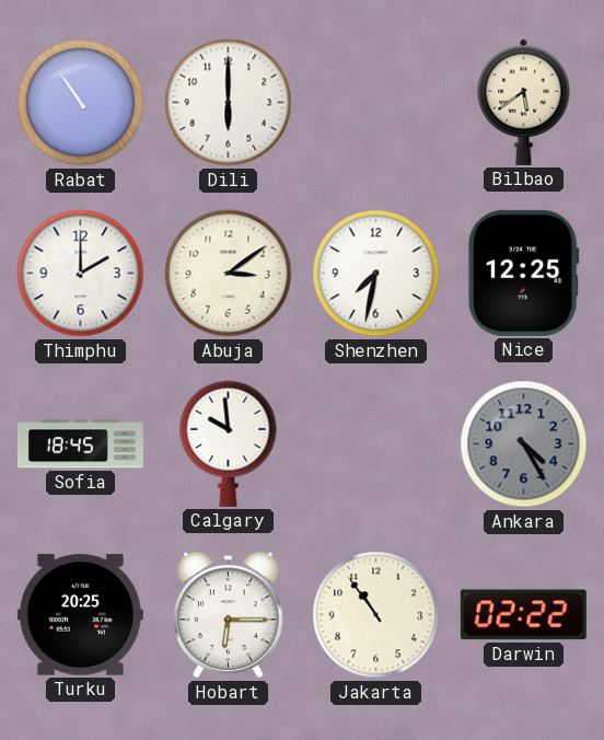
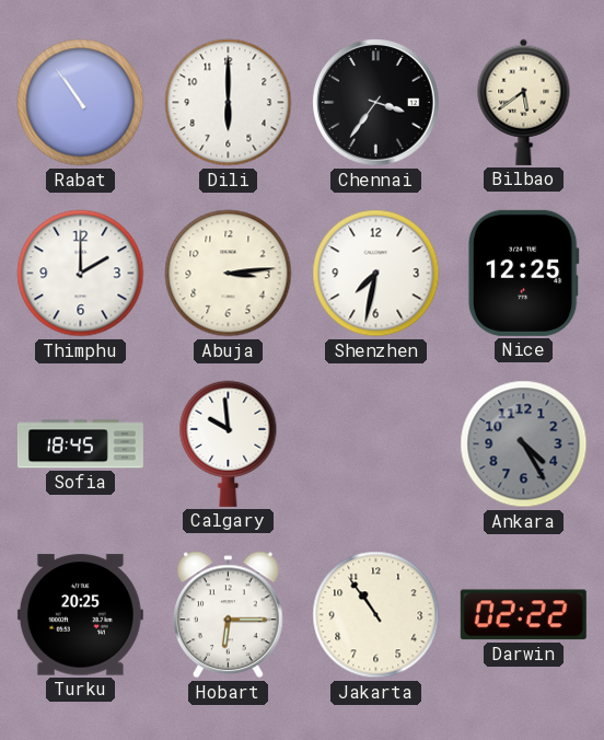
Chennai: none -> 3:36 (376, 103)
Abuja: 3:09 -> 3:14 (229, 274)
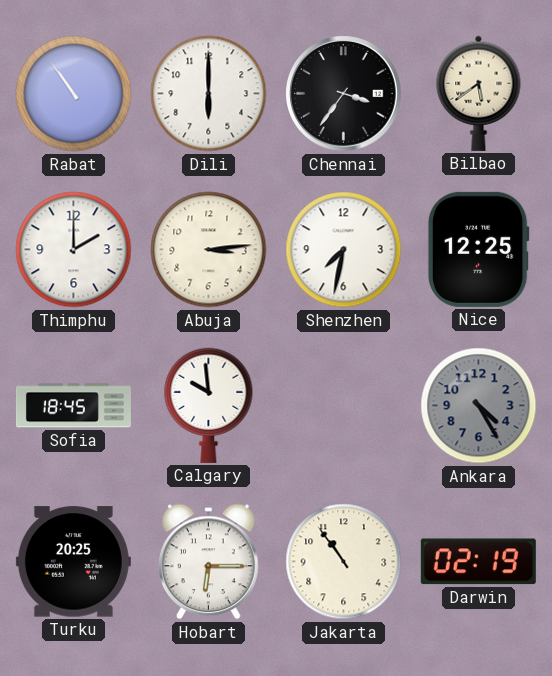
Darwin: 02:22 -> 02:19 (478, 562)
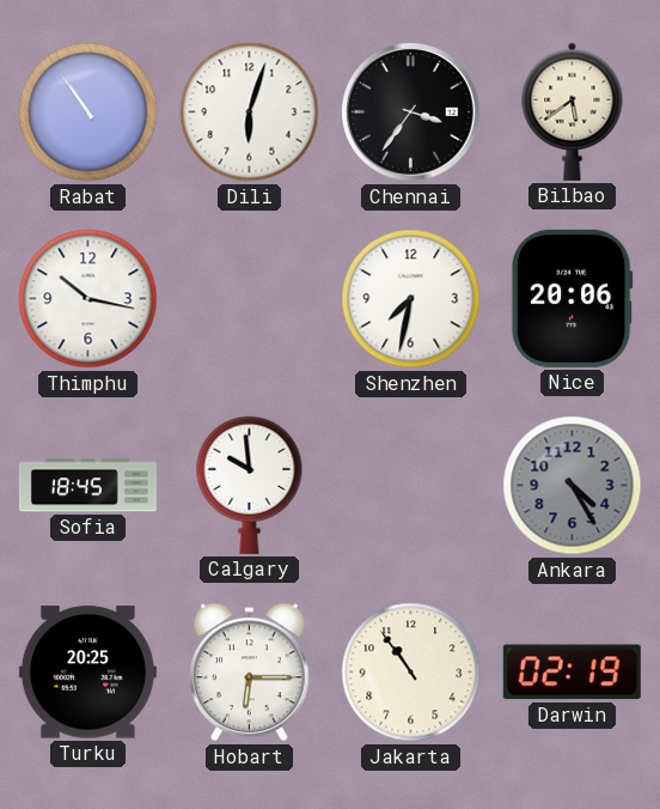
Dili: 6:00 -> 6:03 (250, 112)
Thimphu: 2:00 -> 10:17 (88, 299)
Abuja: 3:14 -> none (209, 250)
Nice: 12:25 -> 20:06 (572, 298)
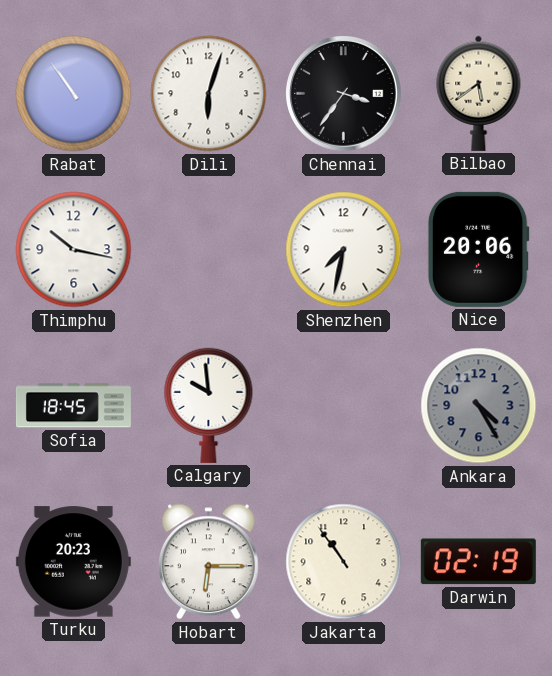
Turku: 20:25 -> 20:23 (73, 562)
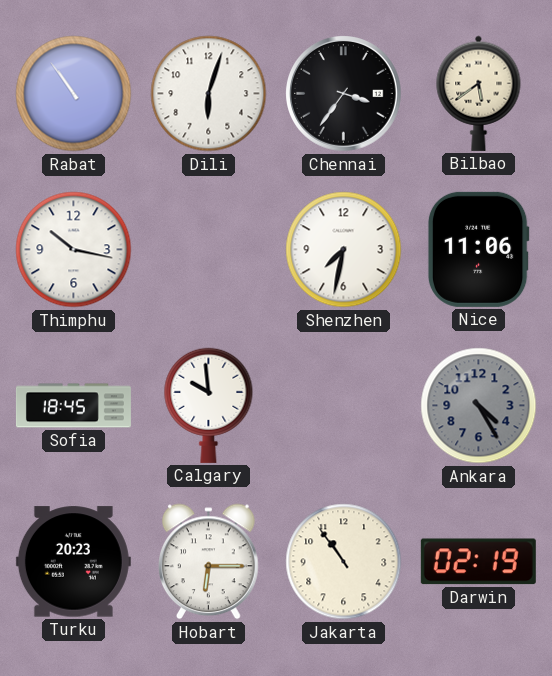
Nice: 20:06 -> 11:06 (478, 249)
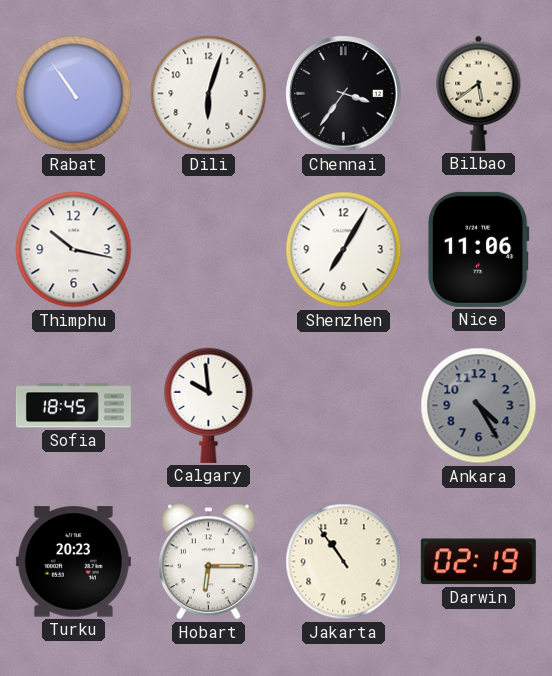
Shenzhen: 7:32 -> 7:05 (344, 250)
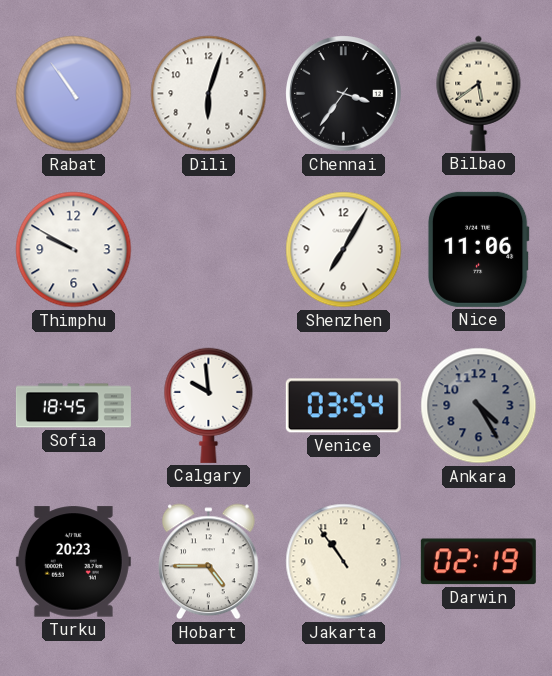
Thimphu: 10:17 -> 9:50 (74, 250)
Venice: none -> 03:54 (343, 406)
Hobart: 6:15 -> 4:45 (209, 562)
